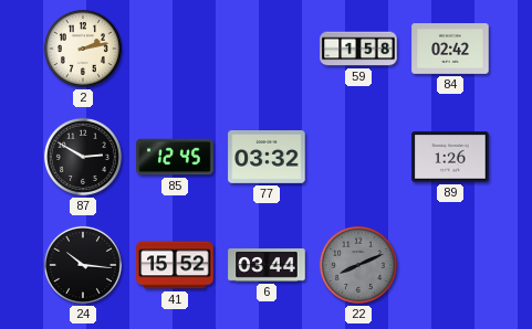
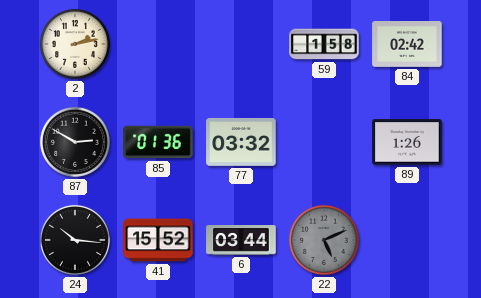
85: 12:45 -> 01:36 (158, 142)
22: 8:11 -> 5:11 (324, 240)
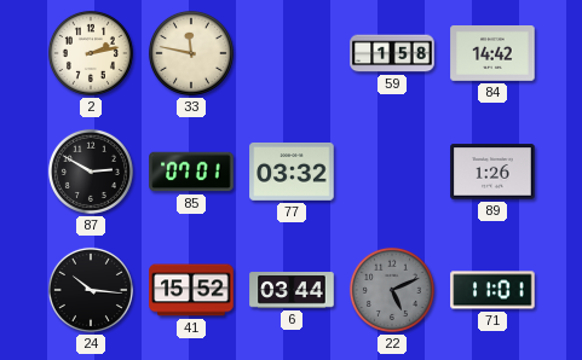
33: none -> 11:47 (191, 53)
84: 02:42 -> 14:42 (492, 54)
85: 01:36 -> 07:01 (191, 172)
71: none -> 11:01 (492, 290)
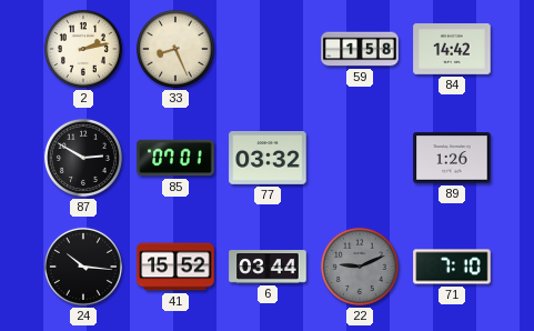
33: 11:47 -> 8:26 (175, 49)
22: 5:11 -> 9:11 (360, 267)
71: 11:01 -> 7:10 (452, 267)
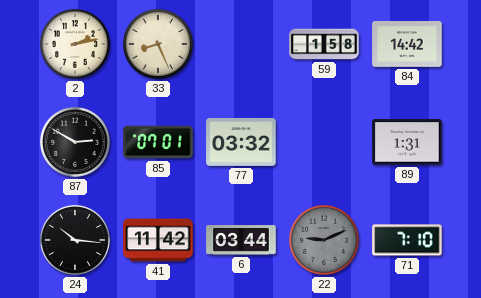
89: 1:26 -> 1:31 (407, 142)
41: 15:52 -> 11:42 (158, 240)
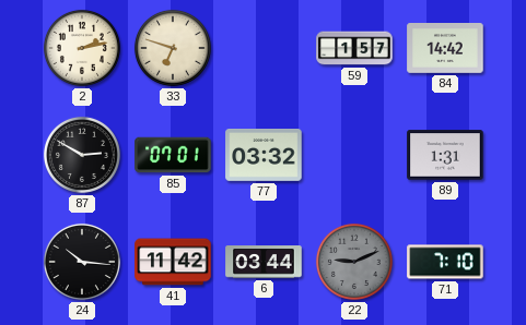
33: 8:26 -> 6:48 (173, 48)
59: 1:58 -> 1:57 (354, 48)
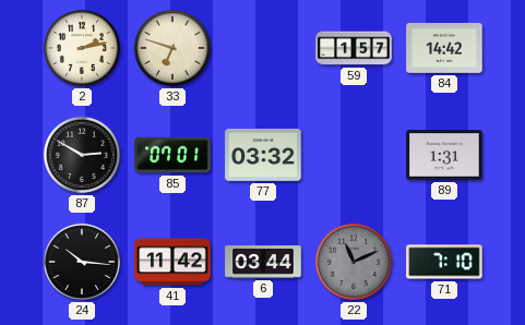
22: 9:11 -> 11:11 (354, 262)
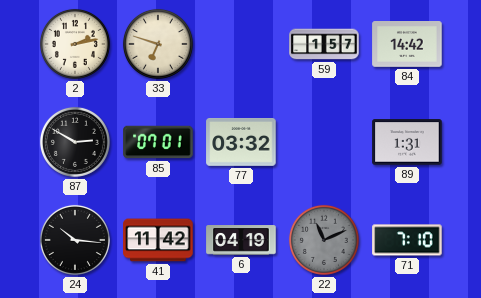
6: 03:44 -> 04:19 (241, 240)
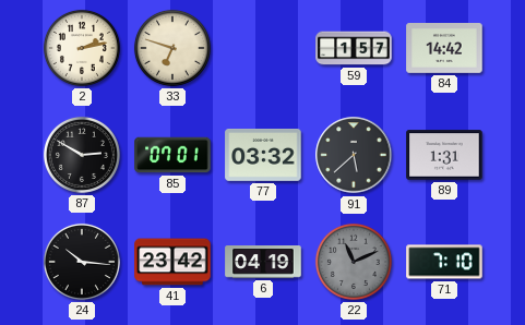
91: none -> 5:38 (354, 155)
41: 11:42 -> 23:42 (172, 262)
